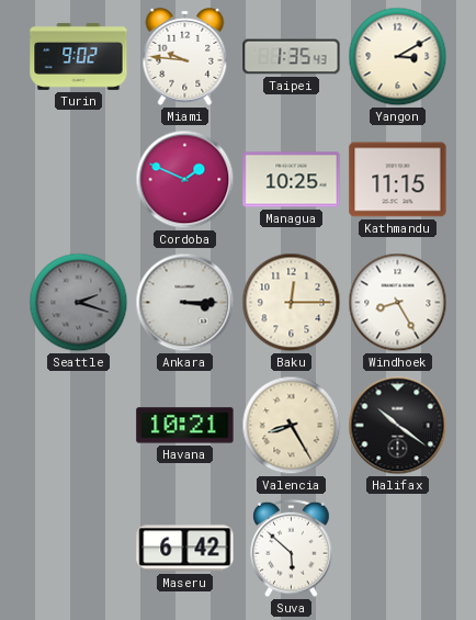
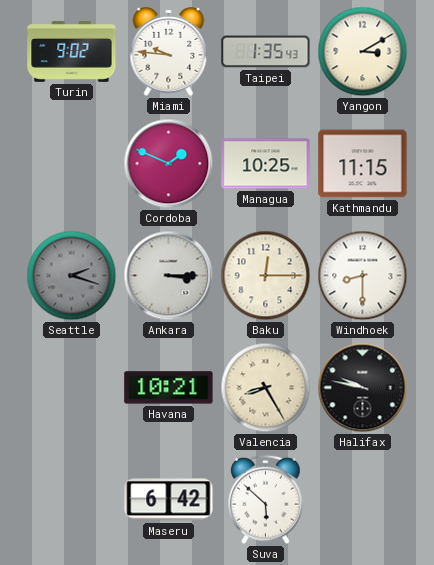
Windhoek: 8:25 -> 8:30 (363, 276)
Halifax: 10:21 -> 9:47 (363, 388)
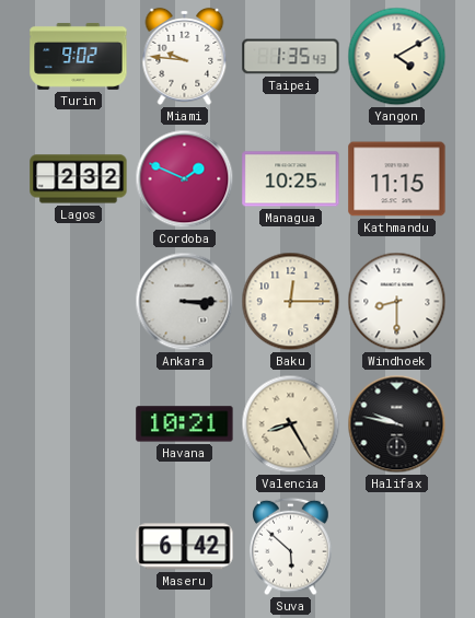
Yangon: 3:10 -> 4:10 (397, 57)
Lagos: none -> 2:32 (79, 179)
Seattle: 2:18 -> none (72, 276)
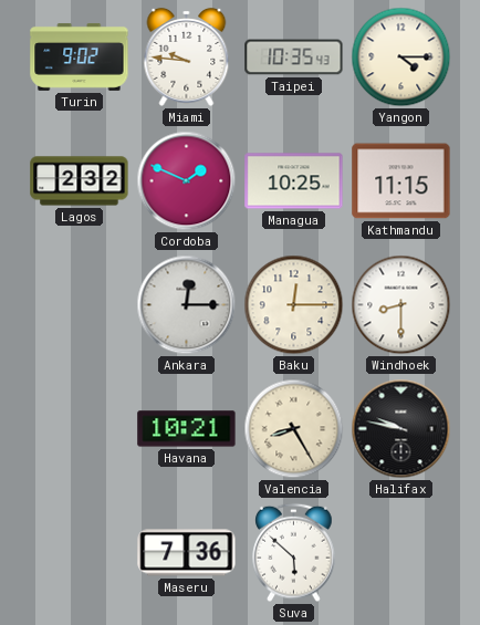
Taipei: 1:35 -> 10:35 (294, 58)
Yangon: 4:10 -> 4:15 (401, 58)
Ankara: 3:15 -> 12:15 (187, 305)
Maseru: 6:42 -> 7:36 (187, 553)
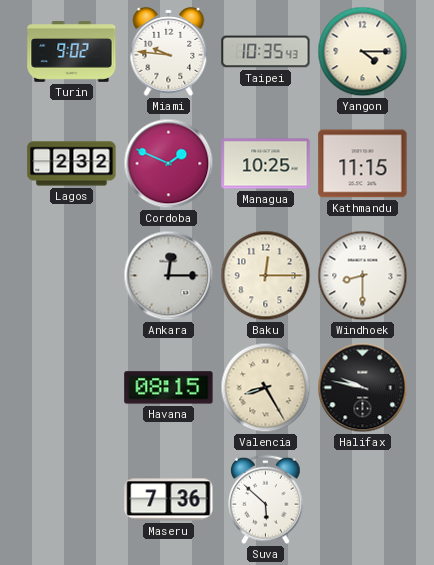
Havana: 10:21 -> 08:15 (169, 388)
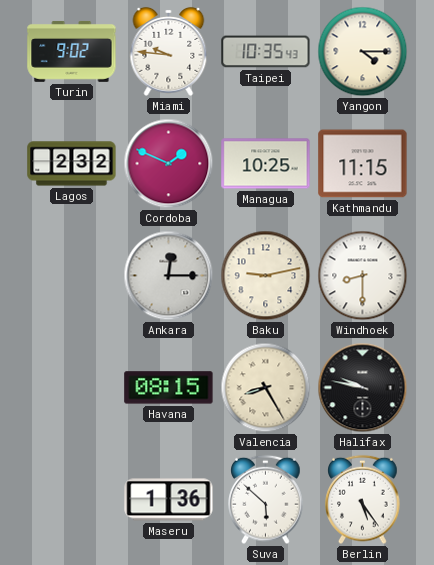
Baku: 12:15 -> 9:13 (266, 276)
Maseru: 7:36 -> 1:36 (169, 500)
Berlin: none -> 5:24 (363, 500)
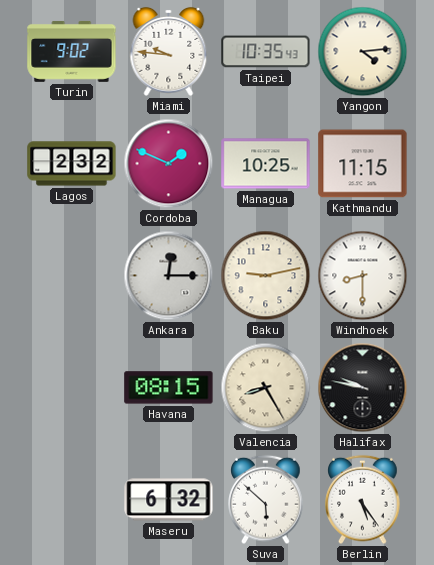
Yangon: 4:15 -> 4:14 (363, 52)
Maseru: 1:36 -> 6:32 (169, 500)
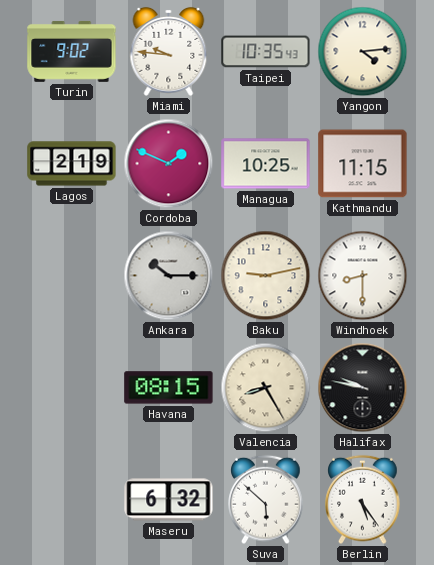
Lagos: 2:32 -> 2:19 (72, 164)
Ankara: 12:15 -> 10:15 (169, 276)
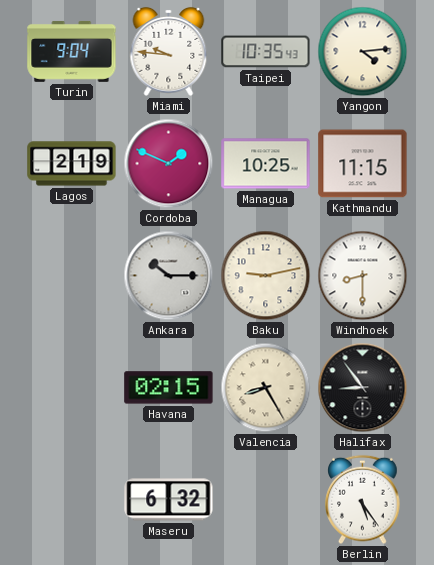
Turin: 9:02 -> 9:04 (72, 51)
Havana: 08:15 -> 02:15 (169, 388)
Halifax: 9:47 -> 8:54 (363, 388)
Suva: 5:52 -> none (266, 500)
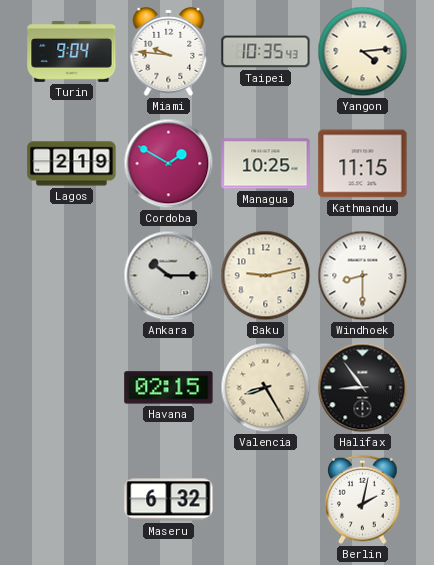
Cordoba: 1:49 -> 1:50 (169, 164)
Berlin: 5:24 -> 2:02 (363, 500)
